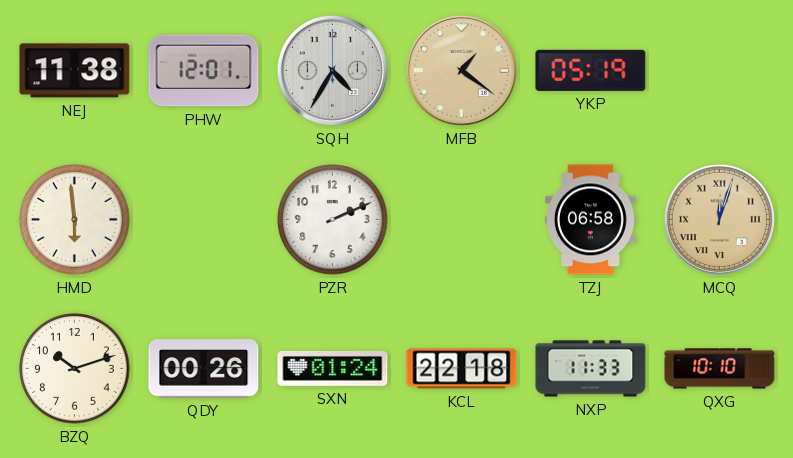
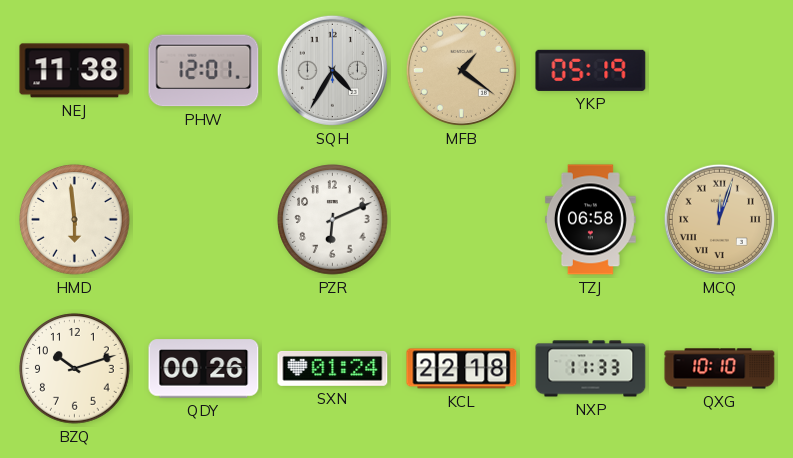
PZR: 2:11 -> 6:11 (333, 220)
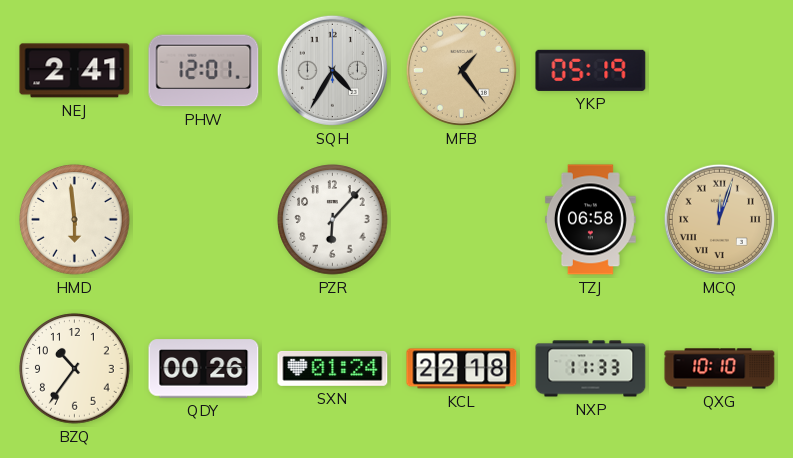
NEJ: 11:38 -> 2:41 (75, 71)
MFB: 1:21 -> 1:24 (461, 70)
PZR: 6:11 -> 6:07 (333, 220)
BZQ: 10:12 -> 10:36 (75, 369)
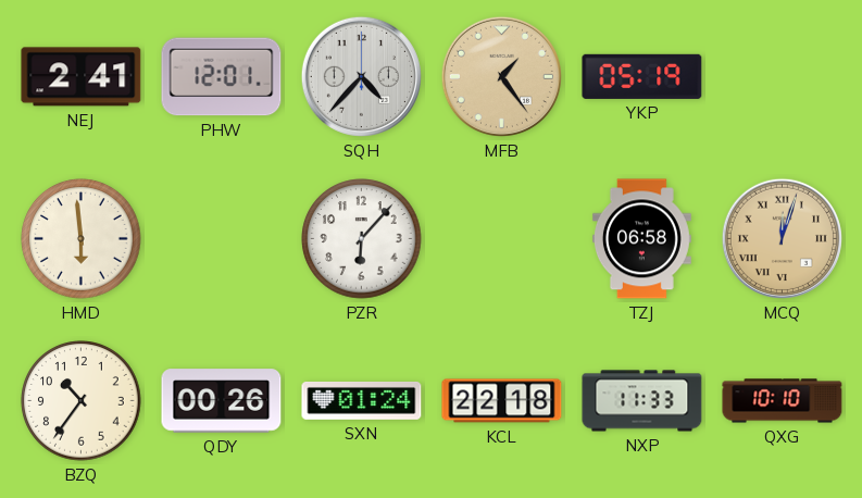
SQH: 4:35 -> 4:37 (361, 76)
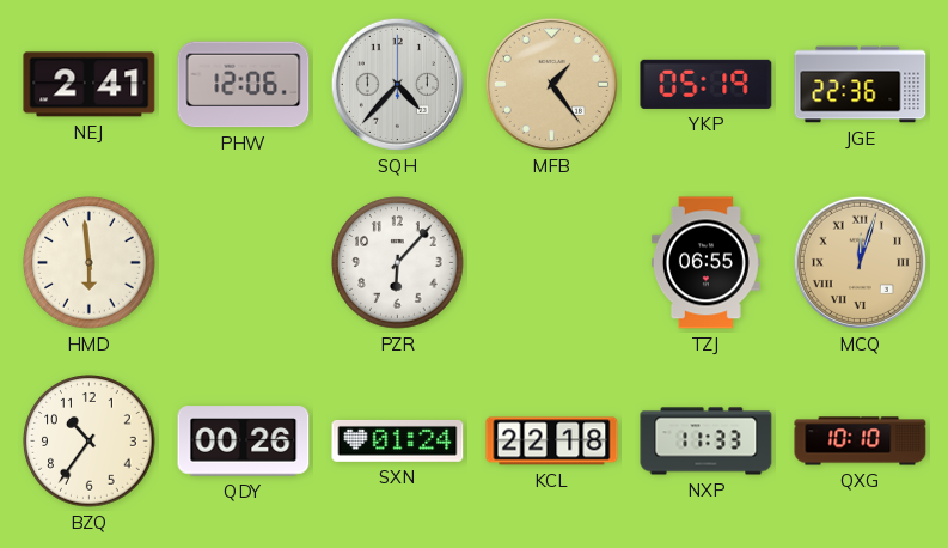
PHW: 12:01 -> 12:06 (244, 85)
JGE: none -> 22:36 (861, 85)
TZJ: 06:58 -> 06:55 (705, 263)
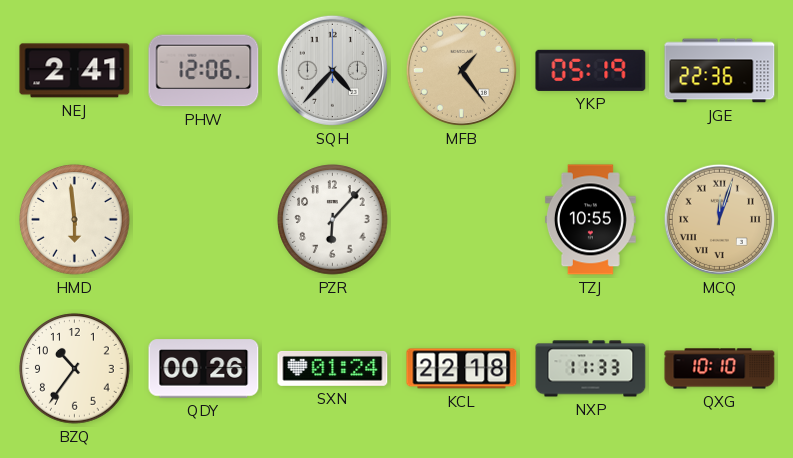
TZJ: 06:55 -> 10:55 (590, 220)
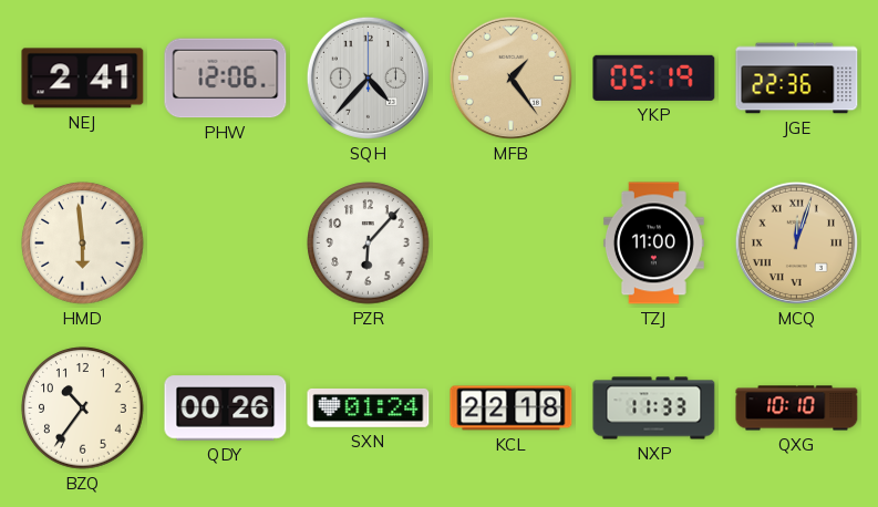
TZJ: 10:55 -> 11:00 (653, 244)
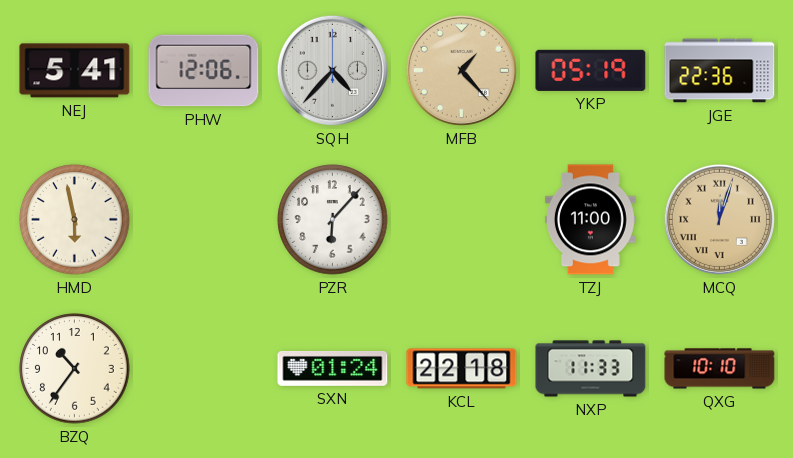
NEJ: 2:41 -> 5:41 (75, 71)
MFB: 1:24 -> 1:23 (461, 70)
HMD: 5:59 -> 5:58 (75, 220)
QDY: 00:26 -> none (226, 408)
